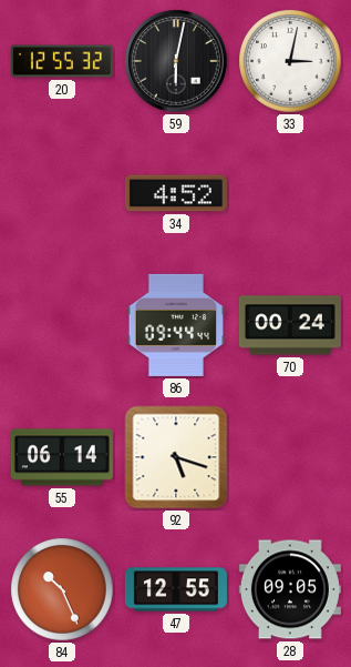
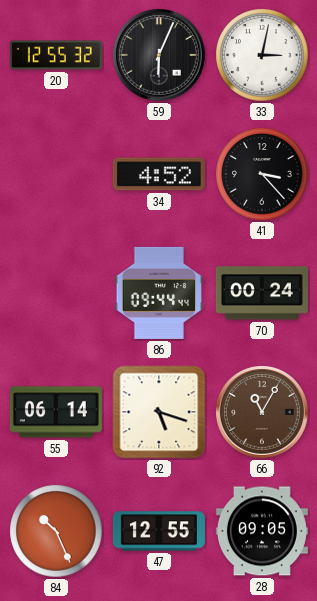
59: 6:02 -> 6:04 (160, 56)
41: none -> 3:23 (262, 174)
66: none -> 11:05 (263, 413)
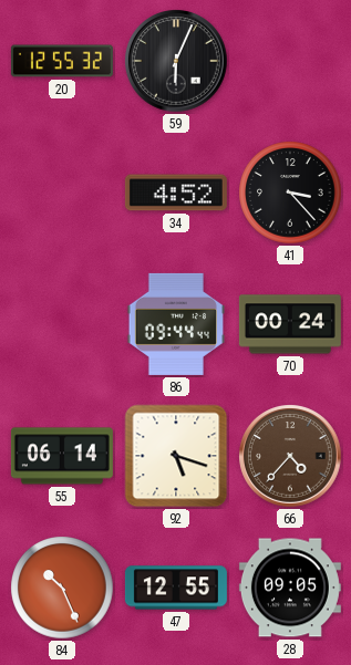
33: 3:02 -> none (262, 55)
66: 11:05 -> 4:37 (291, 457)
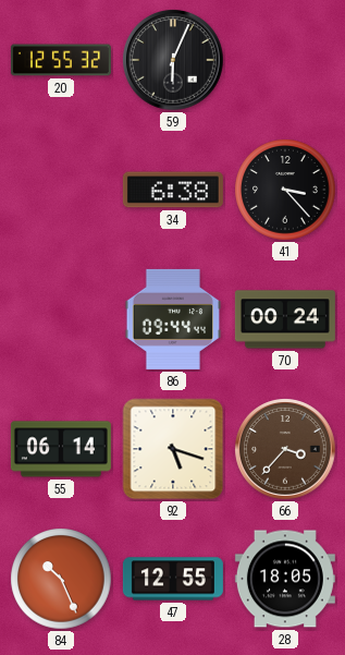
34: 4:52 -> 6:38 (173, 190)
66: 4:37 -> 3:37 (286, 450)
28: 09:05 -> 18:05 (285, 579)
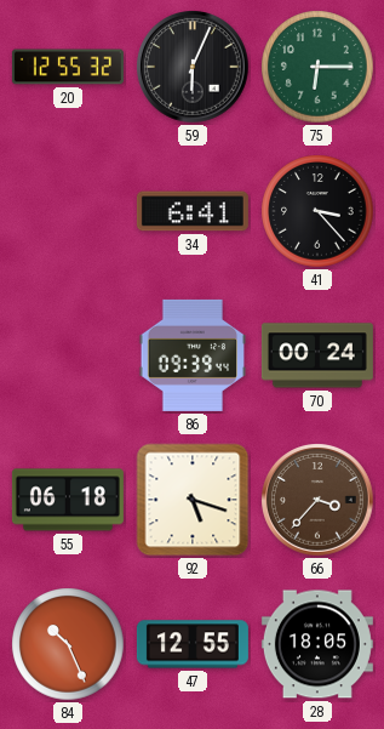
75: none -> 6:15 (317, 67)
34: 6:38 -> 6:41 (193, 211)
86: 09:44 -> 09:39 (191, 355)
55: 06:14 -> 06:18 (68, 500)
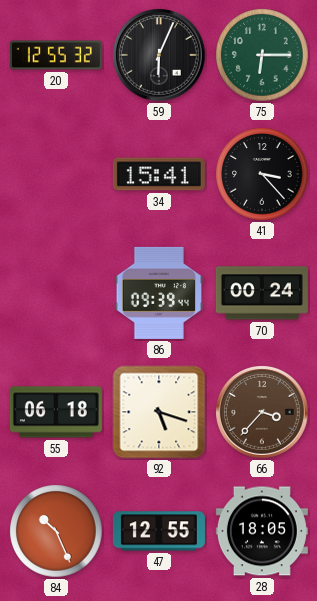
34: 6:41 -> 15:41 (159, 174)
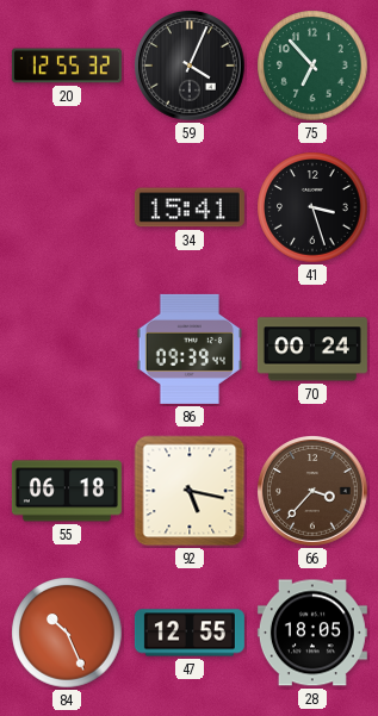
59: 6:04 -> 4:04 (191, 67)
75: 6:15 -> 6:53 (312, 66)
41: 3:23 -> 3:27 (312, 207)
92: 5:18 -> 5:17 (190, 491)
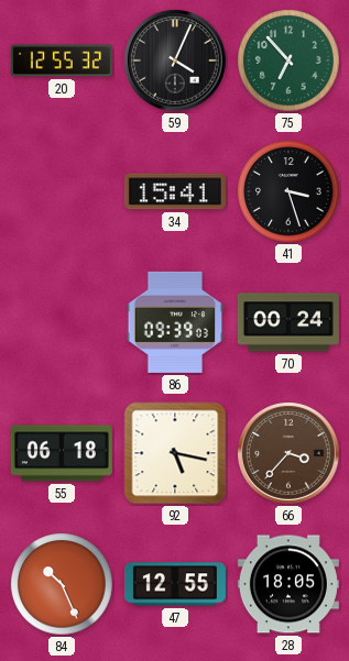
86: 09:39:44 -> 09:39:03 (174, 322)
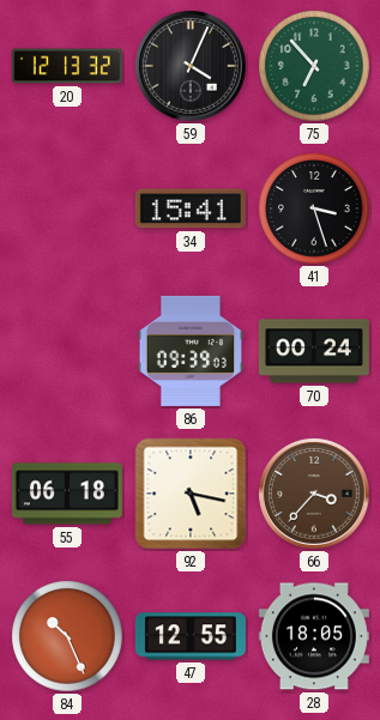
20: 12:55 -> 12:13 (67, 66)
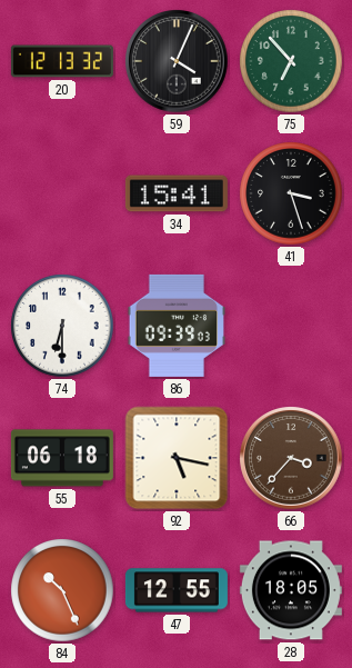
74: none -> 6:30 (62, 326)
70: 00:24 -> none (314, 351)
